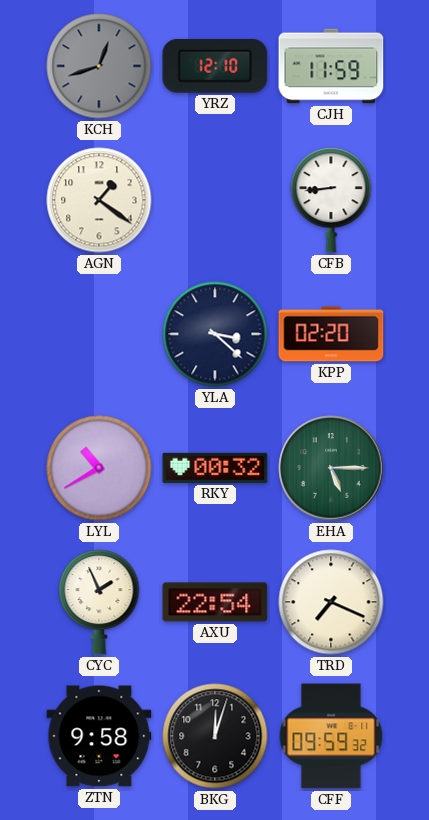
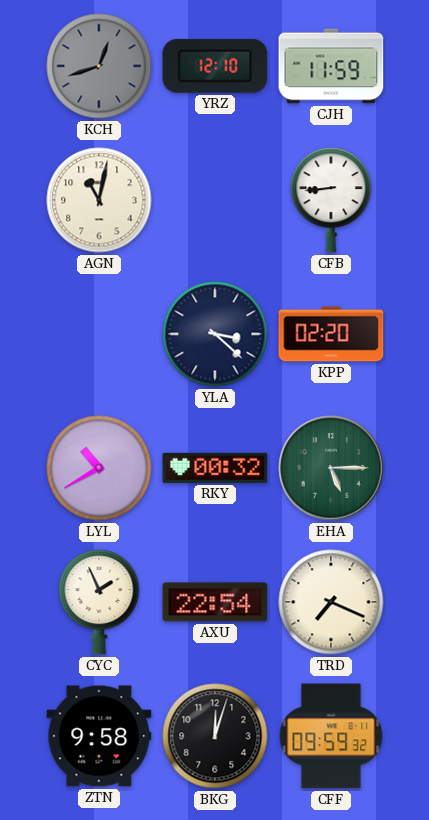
AGN: 1:21 -> 11:02 (99, 200)
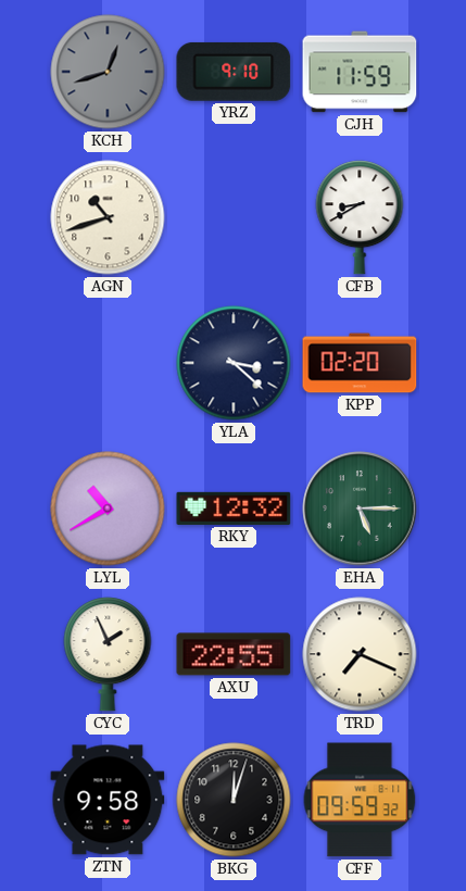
YRZ: 12:10 -> 9:10 (234, 72)
AGN: 11:02 -> 10:42 (108, 217)
CFB: 8:44 -> 8:40 (360, 217)
RKY: 00:32 -> 12:32 (234, 509)
AXU: 22:54 -> 22:55 (234, 654)
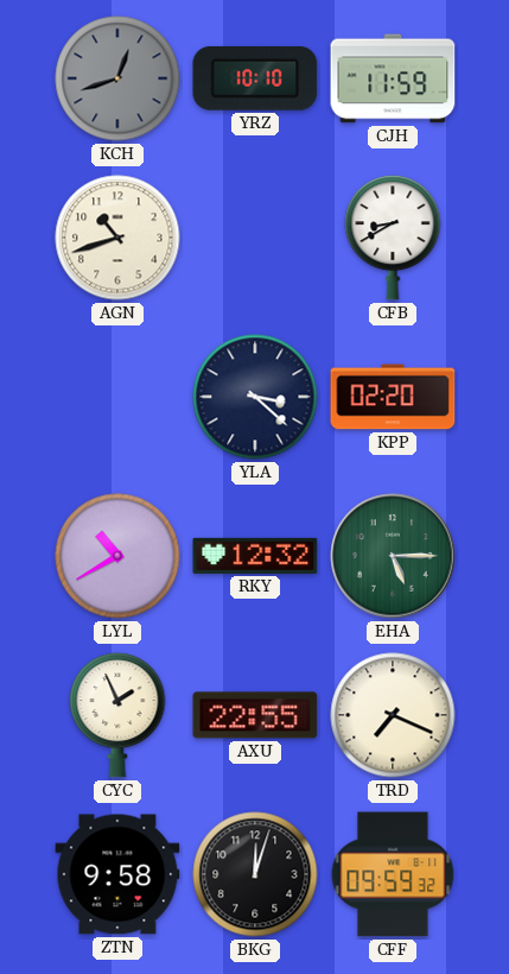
YRZ: 9:10 -> 10:10 (255, 78)
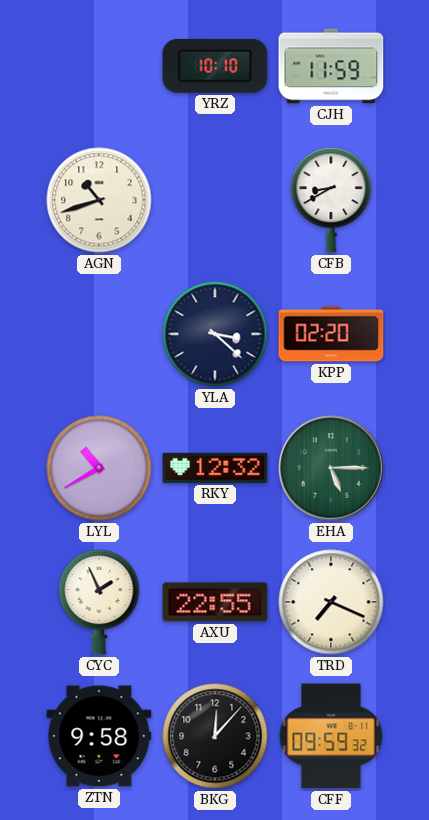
KCH: 12:42 -> none (117, 78)
BKG: 12:03 -> 12:07 (215, 736)
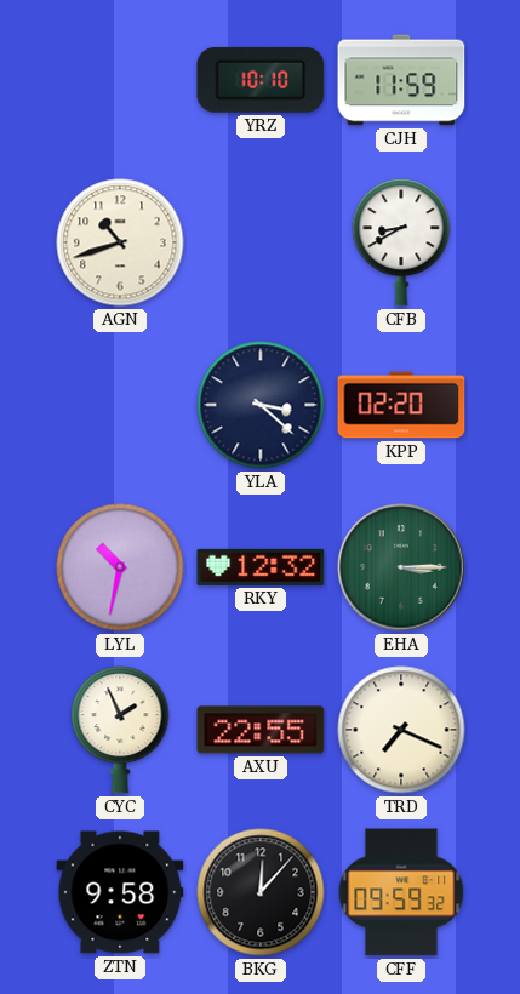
LYL: 10:40 -> 10:32 (120, 567)
EHA: 5:15 -> 3:15 (401, 567)
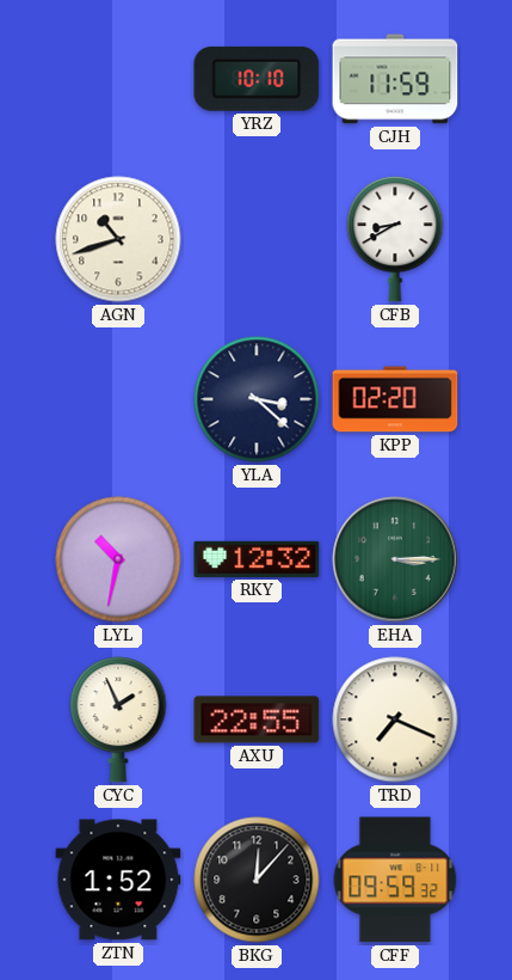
ZTN: 9:58 -> 1:52 (118, 880)
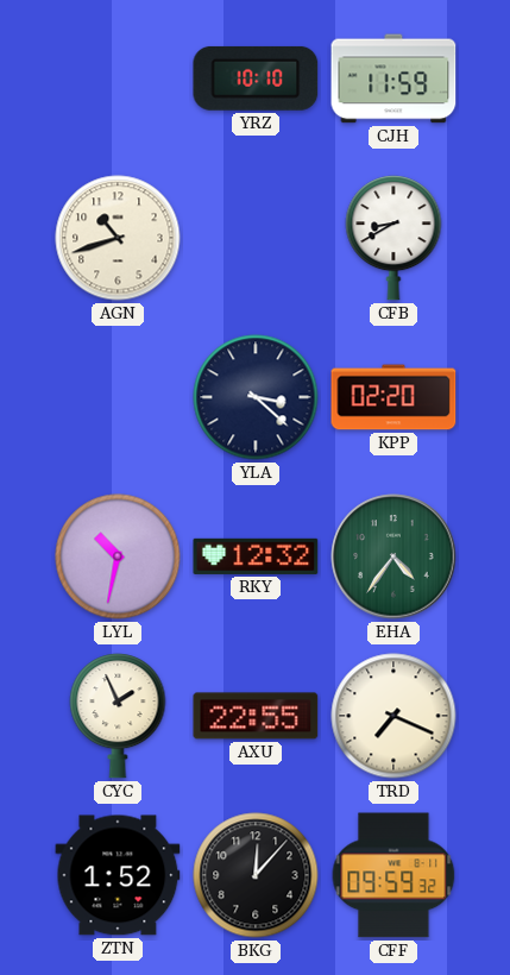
EHA: 3:15 -> 4:36 (393, 556)
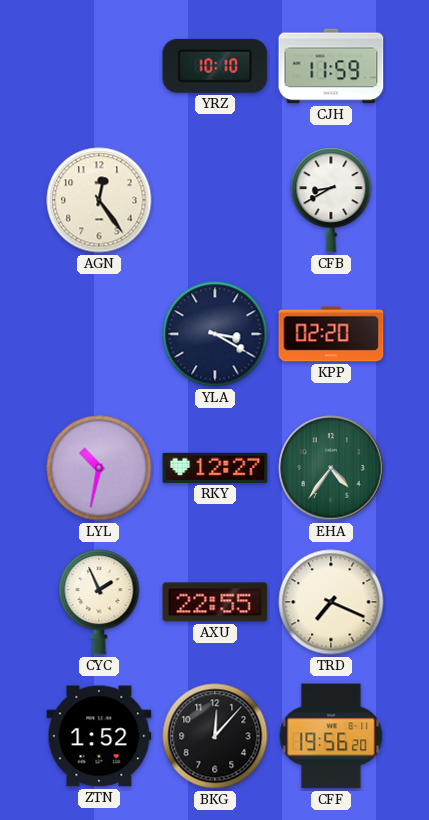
AGN: 10:42 -> 12:24 (99, 200)
YLA: 3:22 -> 3:20 (215, 334)
RKY: 12:32 -> 12:27 (215, 468)
CFF: 09:59 -> 19:56 (331, 736)
